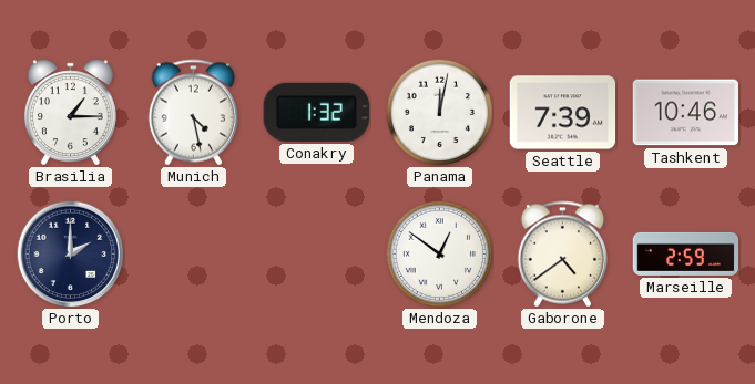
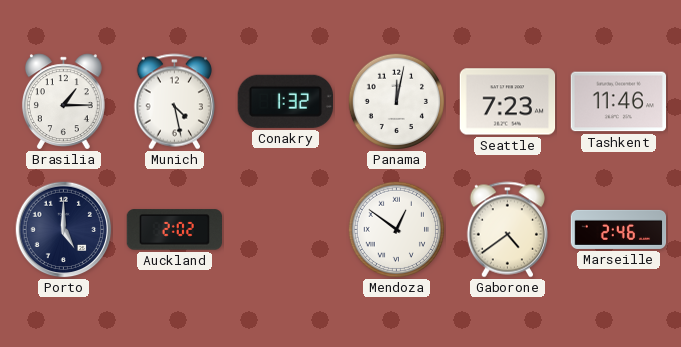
Seattle: 7:39 -> 7:23 (508, 102)
Tashkent: 10:46 -> 11:46 (619, 102)
Porto: 2:00 -> 5:00 (64, 230)
Auckland: none -> 2:02 (174, 230)
Marseille: 2:59 -> 2:46 (619, 229)
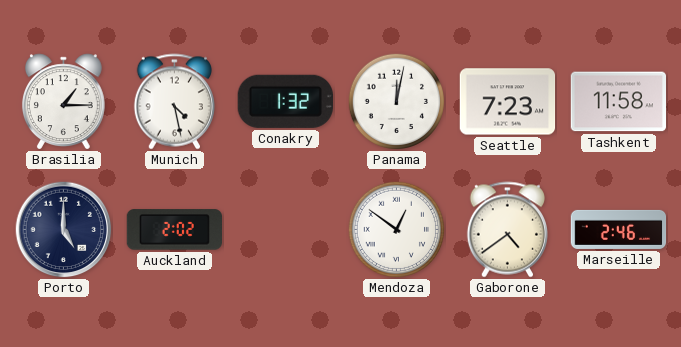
Tashkent: 11:46 -> 11:58 (619, 102)
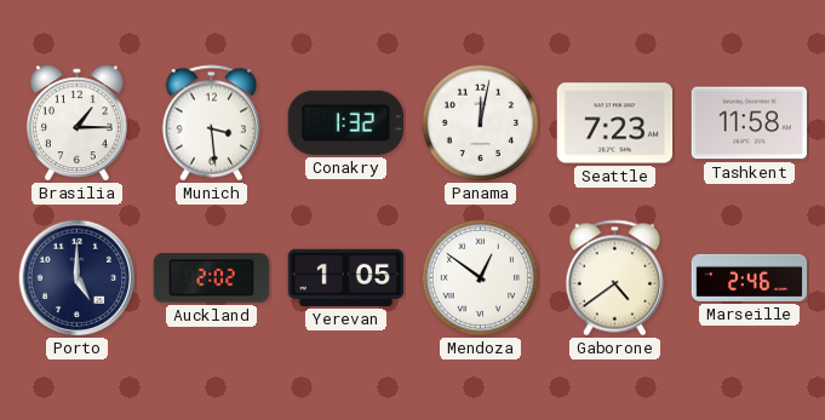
Munich: 4:28 -> 3:29 (211, 123)
Yerevan: none -> 1:05 (346, 277)
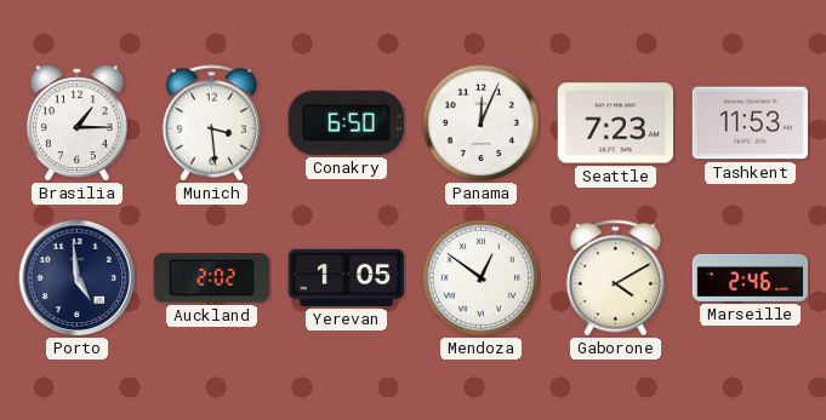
Conakry: 1:32 -> 6:50 (346, 122)
Panama: 12:02 -> 12:04 (480, 122)
Tashkent: 11:58 -> 11:53 (751, 123)
Porto: 5:00 -> 4:59 (78, 278)
Gaborone: 4:39 -> 4:10 (615, 278)
